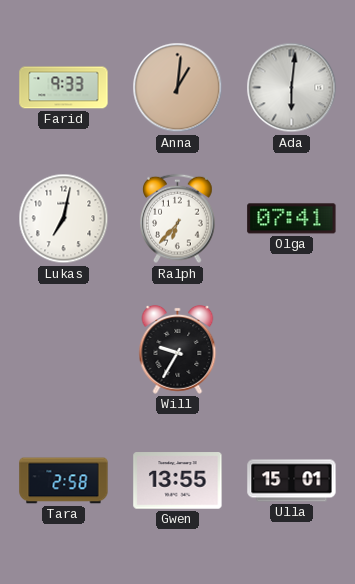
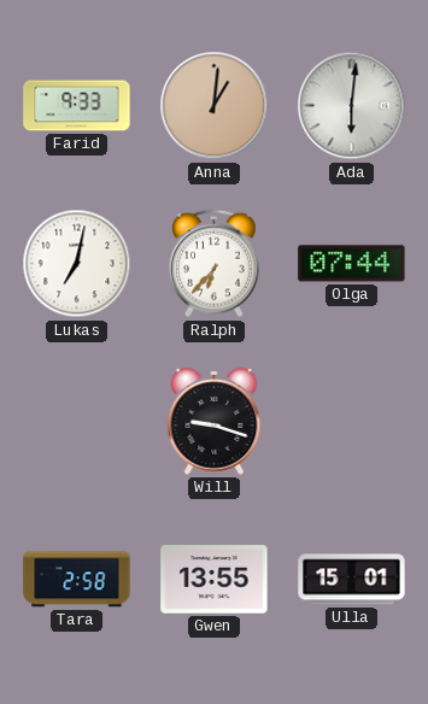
Olga: 07:41 -> 07:44 (352, 264)
Will: 9:35 -> 9:18 (215, 421)
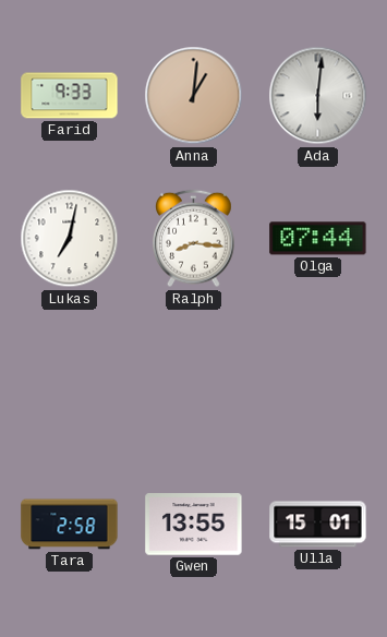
Ralph: 6:37 -> 8:16 (194, 239)
Will: 9:18 -> none (215, 421)
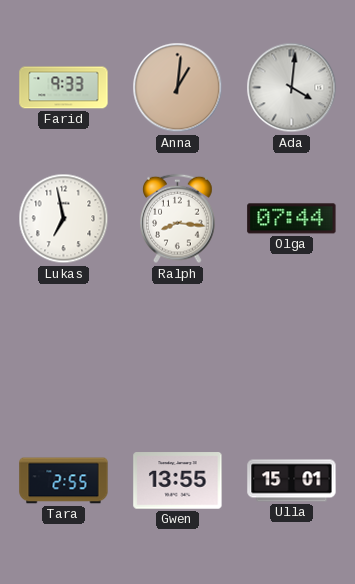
Ada: 6:01 -> 4:01 (292, 88)
Lukas: 7:02 -> 6:58 (64, 219)
Tara: 2:58 -> 2:55 (64, 481)
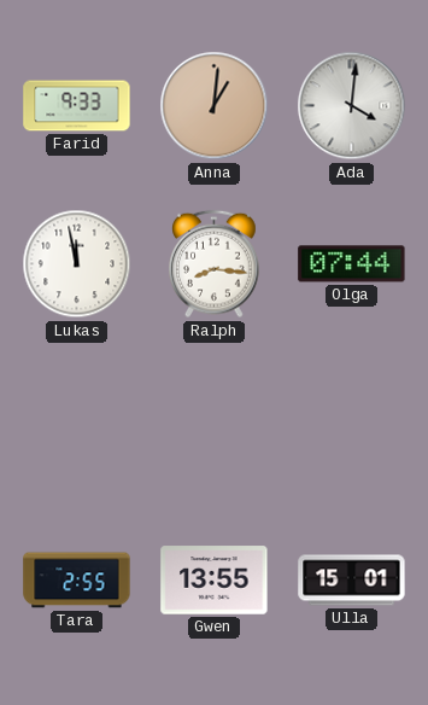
Lukas: 6:58 -> 11:58 (77, 264)
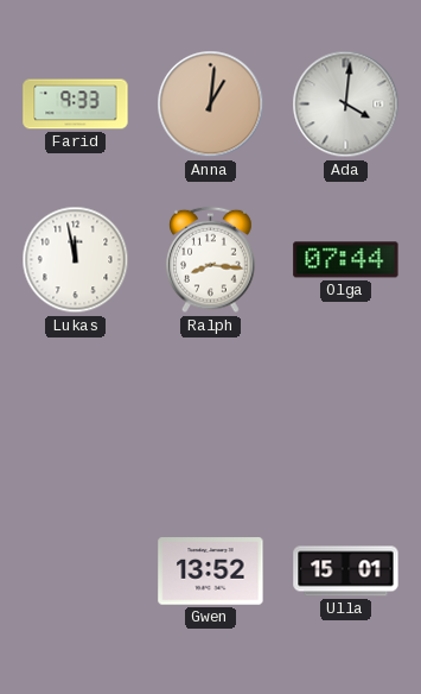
Tara: 2:55 -> none (77, 581)
Gwen: 13:55 -> 13:52 (211, 572)
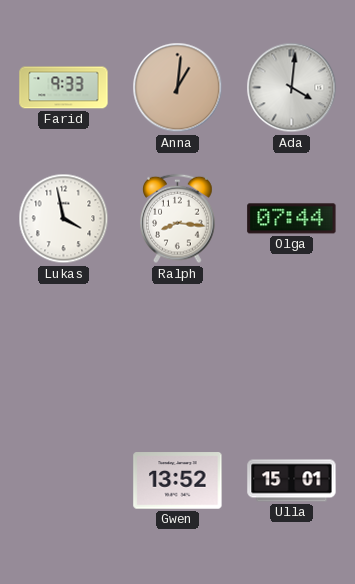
Lukas: 11:58 -> 3:58 (64, 219)
